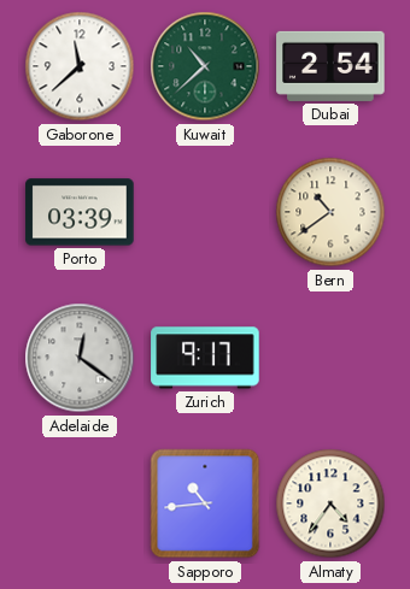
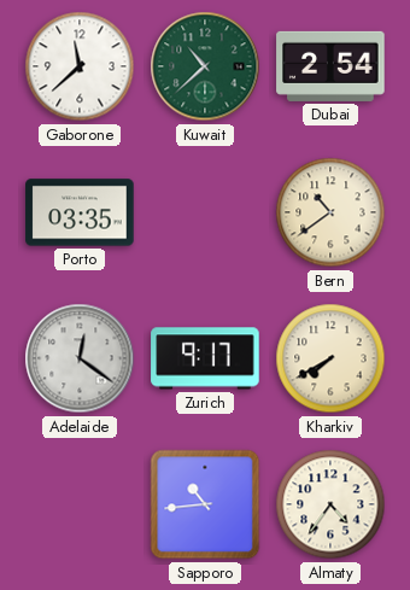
Porto: 03:39 -> 03:35 (80, 212)
Kharkiv: none -> 7:40 (330, 358)
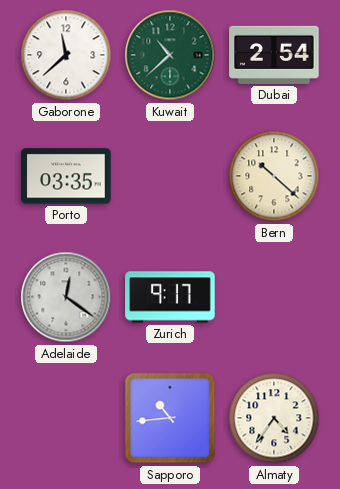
Bern: 10:39 -> 10:22 (274, 176)
Kharkiv: 7:40 -> none (330, 358)
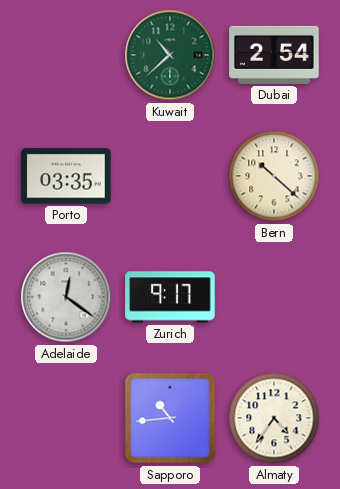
Gaborone: 11:38 -> none (66, 55)
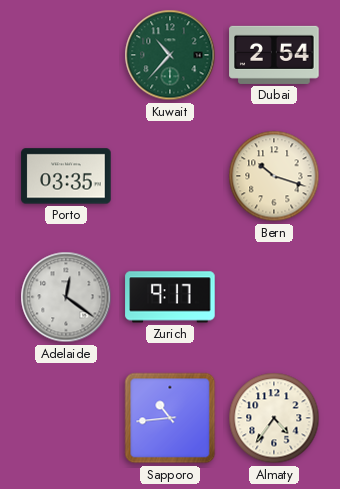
Kuwait: 10:38 -> 10:37 (170, 55)
Bern: 10:22 -> 10:18 (274, 176)
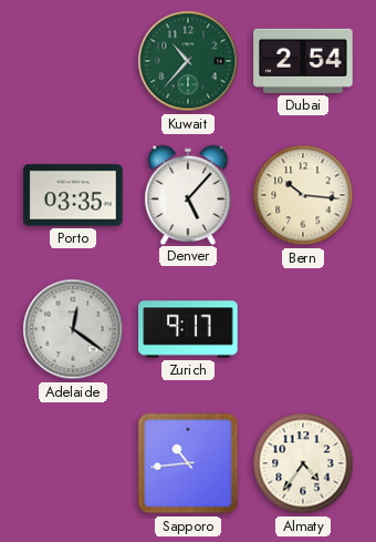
Denver: none -> 5:07 (188, 194)
Bern: 10:18 -> 10:16 (303, 195)
